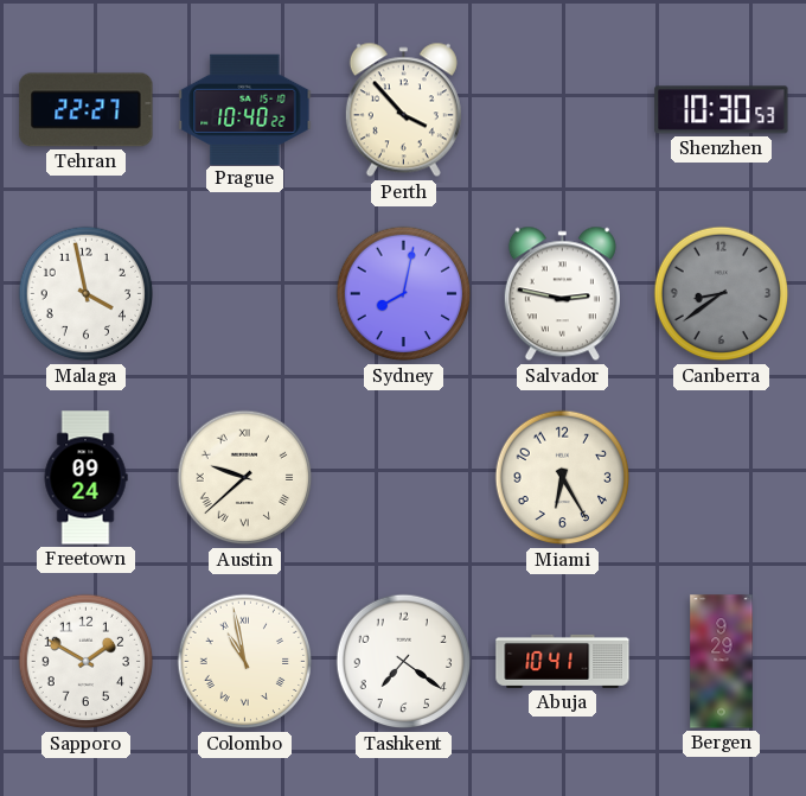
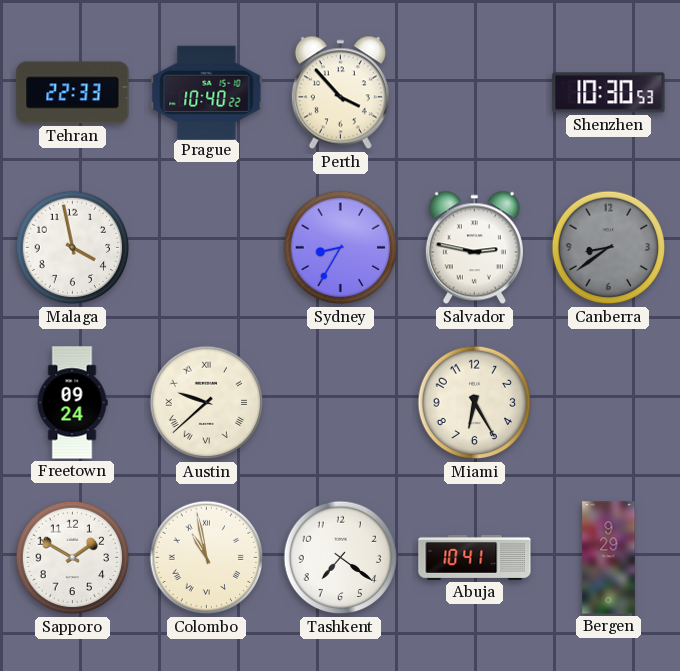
Tehran: 22:27 -> 22:33 (73, 93)
Sydney: 8:02 -> 8:35 (341, 248)
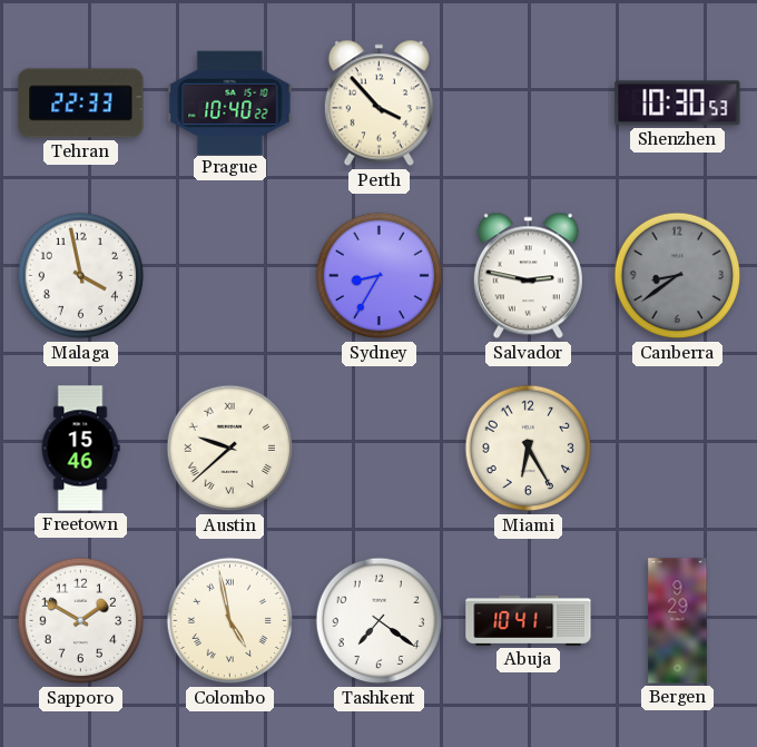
Freetown: 09:24 -> 15:46 (80, 449)
Colombo: 10:58 -> 4:58 (230, 621)
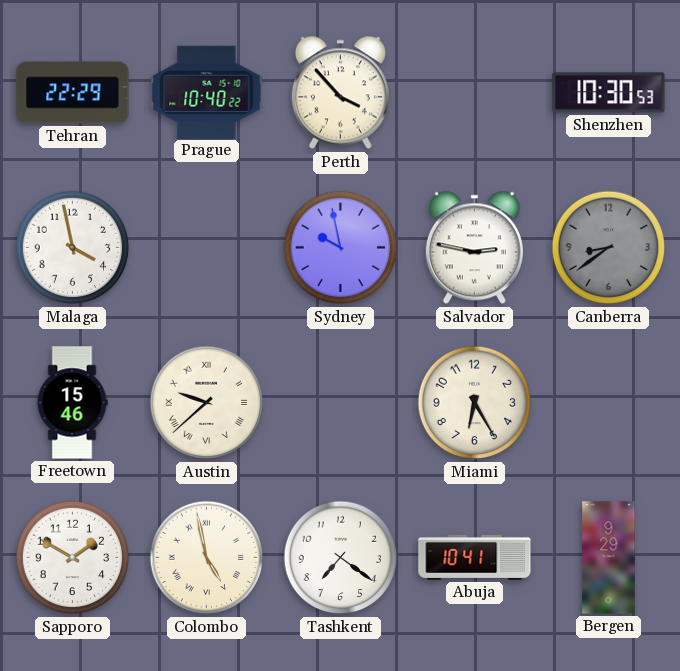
Tehran: 22:33 -> 22:29 (73, 93)
Sydney: 8:35 -> 9:58 (341, 248)
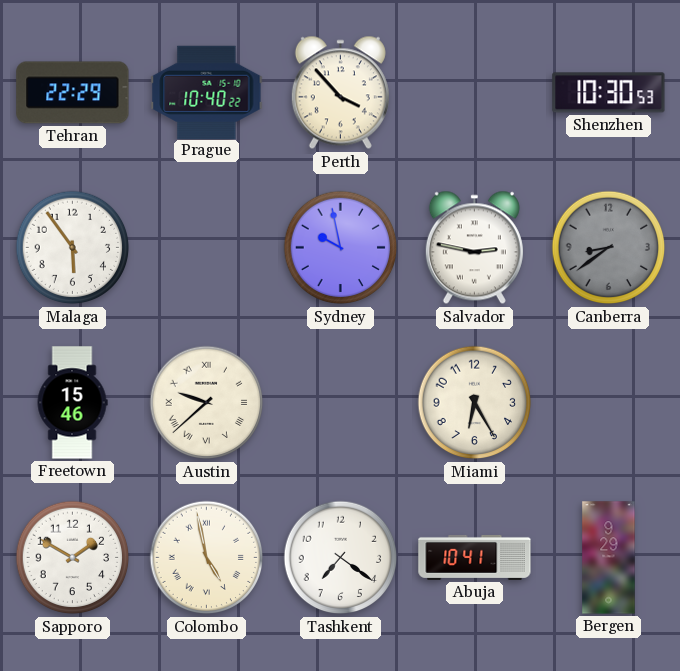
Malaga: 3:58 -> 5:54 (73, 248)
